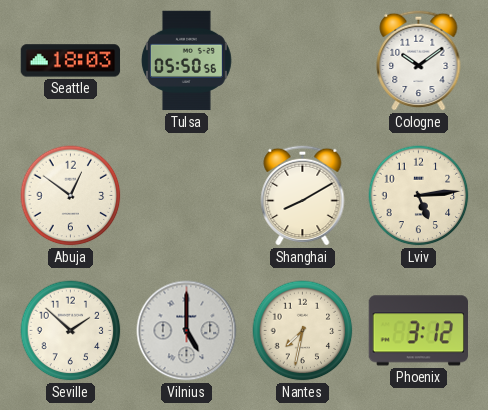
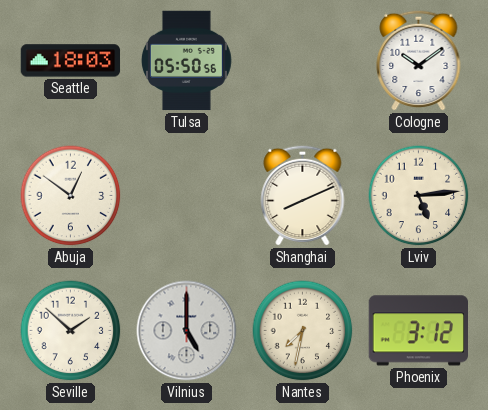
Shanghai: 8:10 -> 8:11 (303, 195)
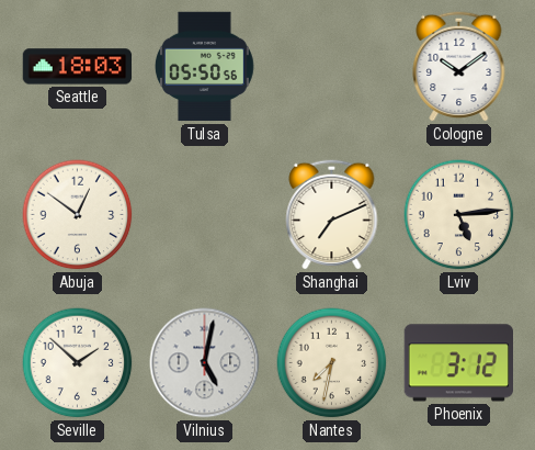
Shanghai: 8:11 -> 7:11 (332, 214)
Vilnius: 5:00 -> 5:02 (205, 363)
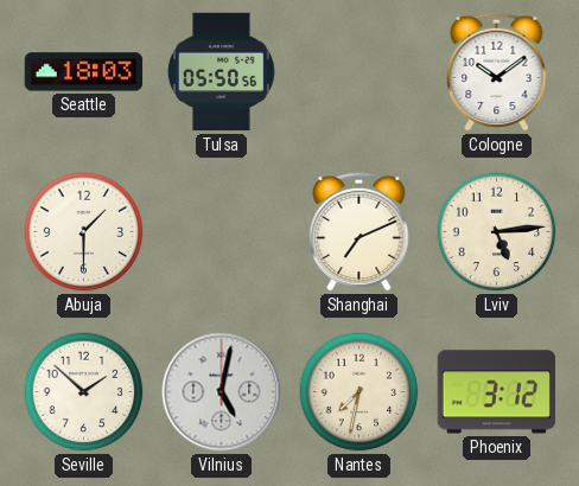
Abuja: 12:51 -> 1:30 (84, 232)
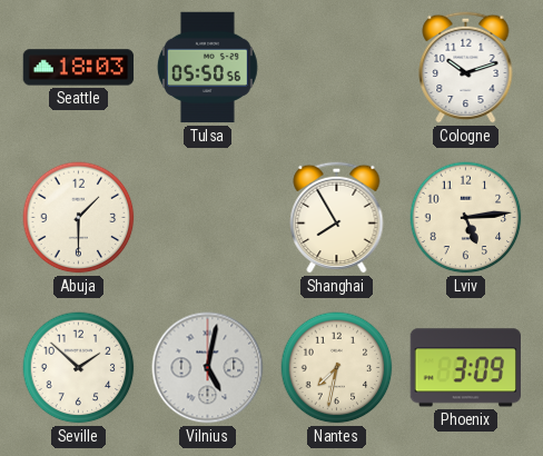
Cologne: 10:09 -> 10:12 (466, 67)
Shanghai: 7:11 -> 7:55 (337, 217)
Phoenix: 3:12 -> 3:09 (465, 368)
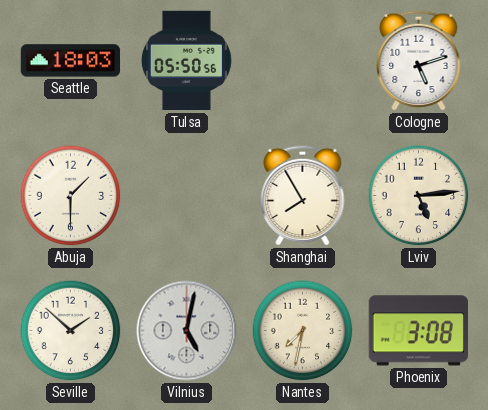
Cologne: 10:12 -> 5:12 (419, 60)
Phoenix: 3:09 -> 3:08 (418, 331)
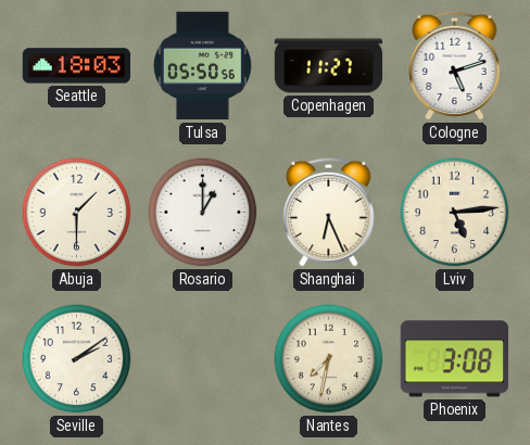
Copenhagen: none -> 11:27 (329, 66)
Rosario: none -> 1:00 (203, 213)
Shanghai: 7:55 -> 6:26 (329, 212)
Seville: 1:52 -> 2:09 (77, 359)
Vilnius: 5:02 -> none (187, 331)
